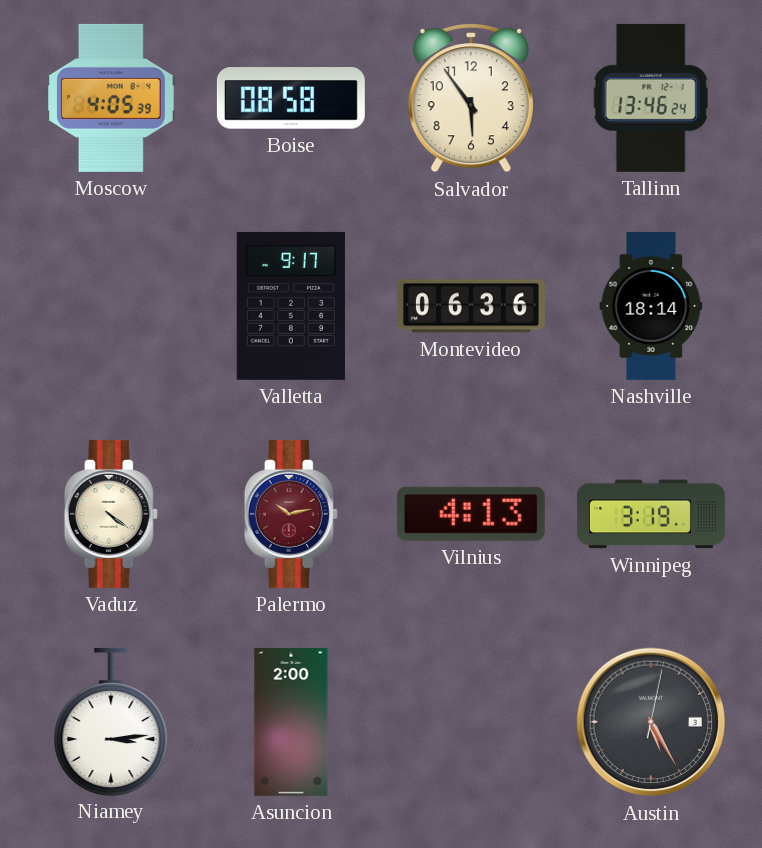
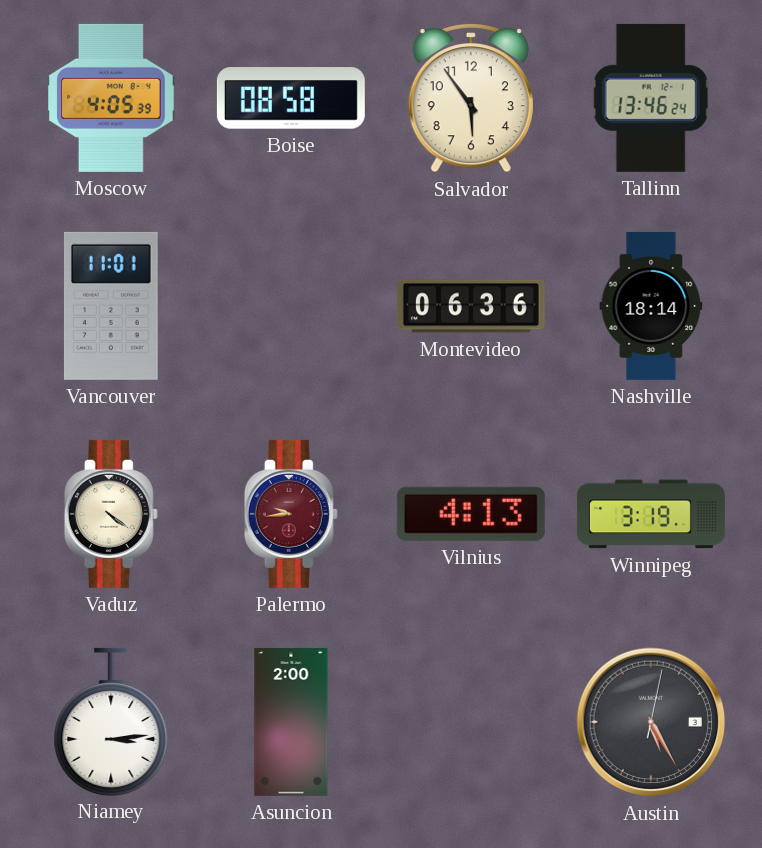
Vancouver: none -> 11:01 (111, 306)
Valletta: 9:17 -> none (291, 306)
Palermo: 10:13 -> 9:44 (291, 514)
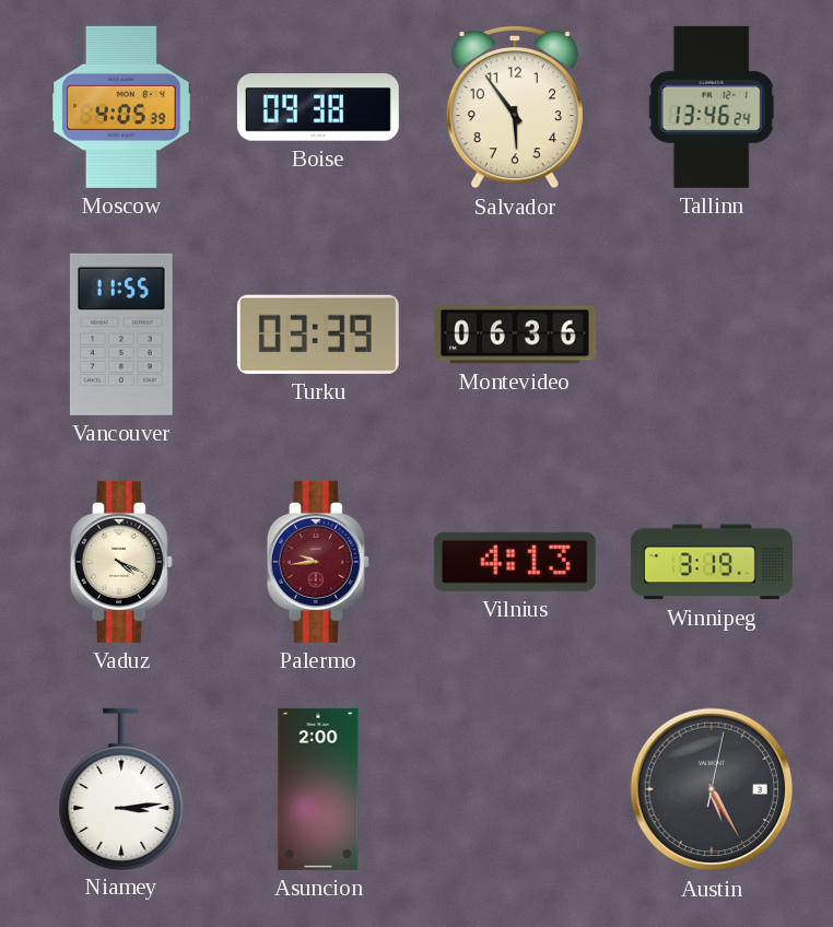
Boise: 08:58 -> 09:38 (318, 107)
Vancouver: 11:01 -> 11:55 (121, 335)
Turku: none -> 03:39 (318, 335)
Nashville: 18:14 -> none (651, 306)
Vaduz: 4:21 -> 4:19 (121, 562)
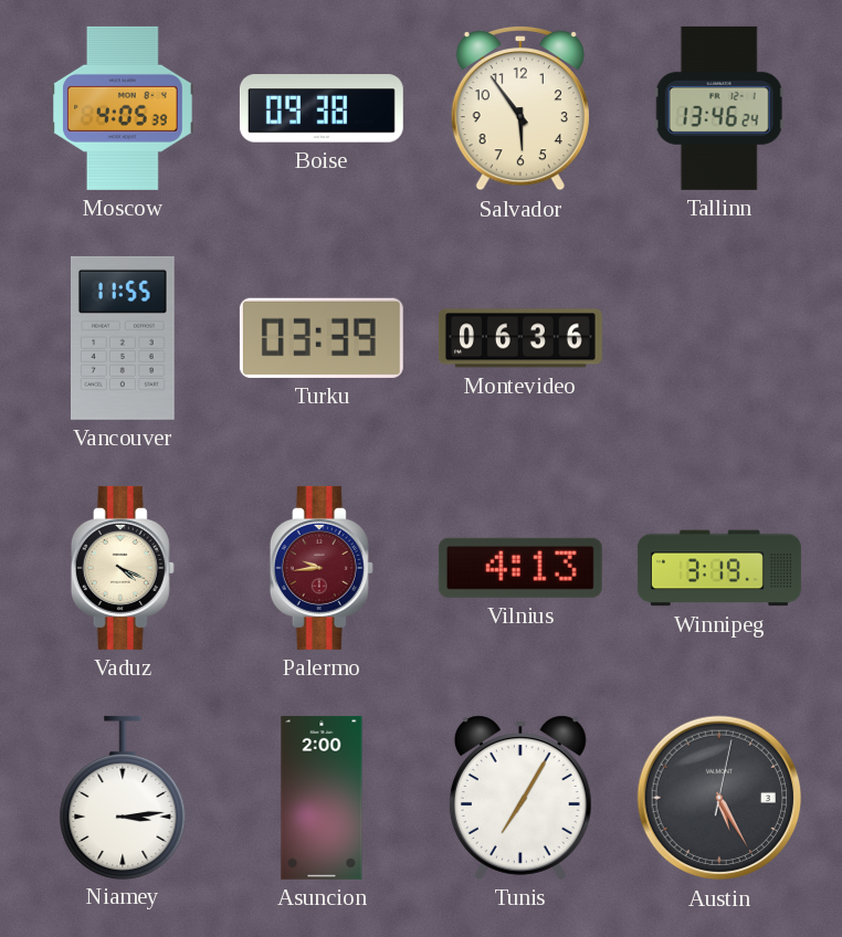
Tunis: none -> 7:05 (520, 798)
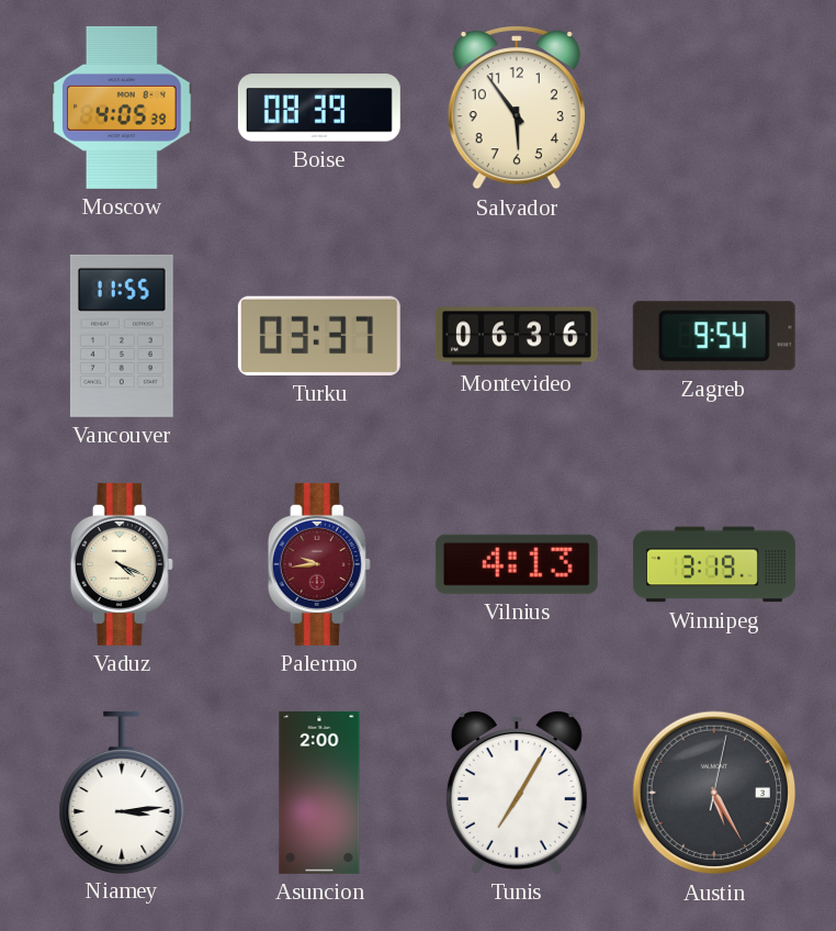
Boise: 09:38 -> 08:39 (319, 108)
Tallinn: 13:46 -> none (719, 108)
Turku: 03:39 -> 03:37 (319, 336)
Zagreb: none -> 9:54 (714, 336)
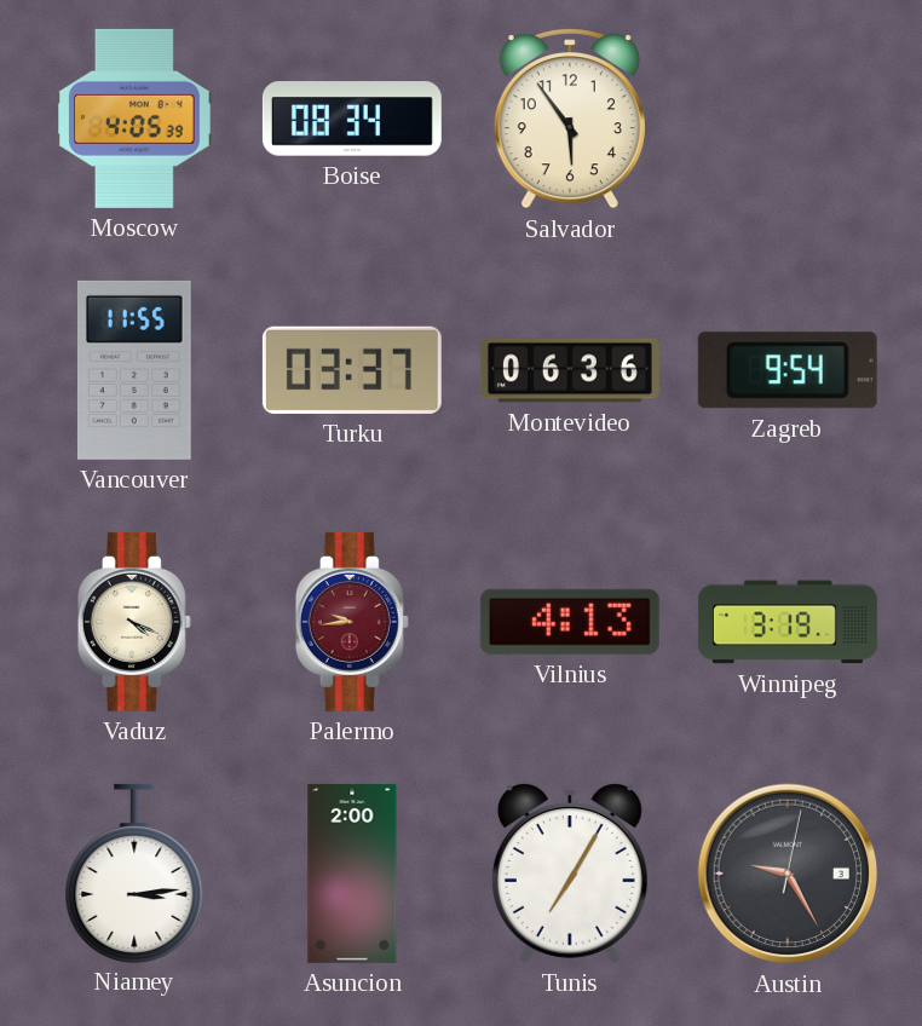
Boise: 08:39 -> 08:34 (352, 119)
Austin: 5:25 -> 9:25 (788, 874)
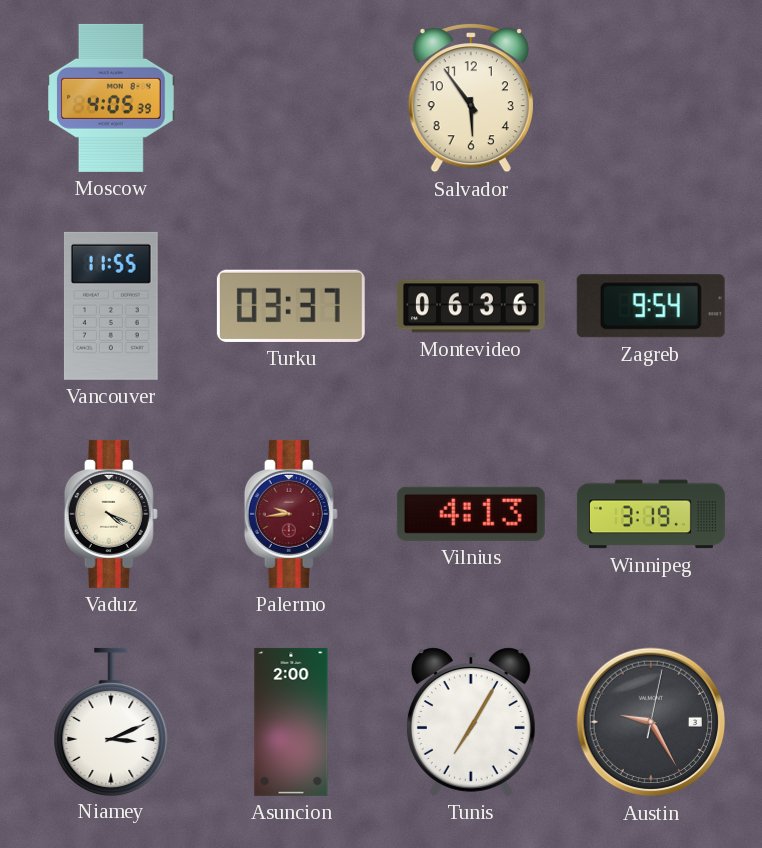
Boise: 08:34 -> none (352, 119)
Niamey: 3:14 -> 3:11 (111, 721)
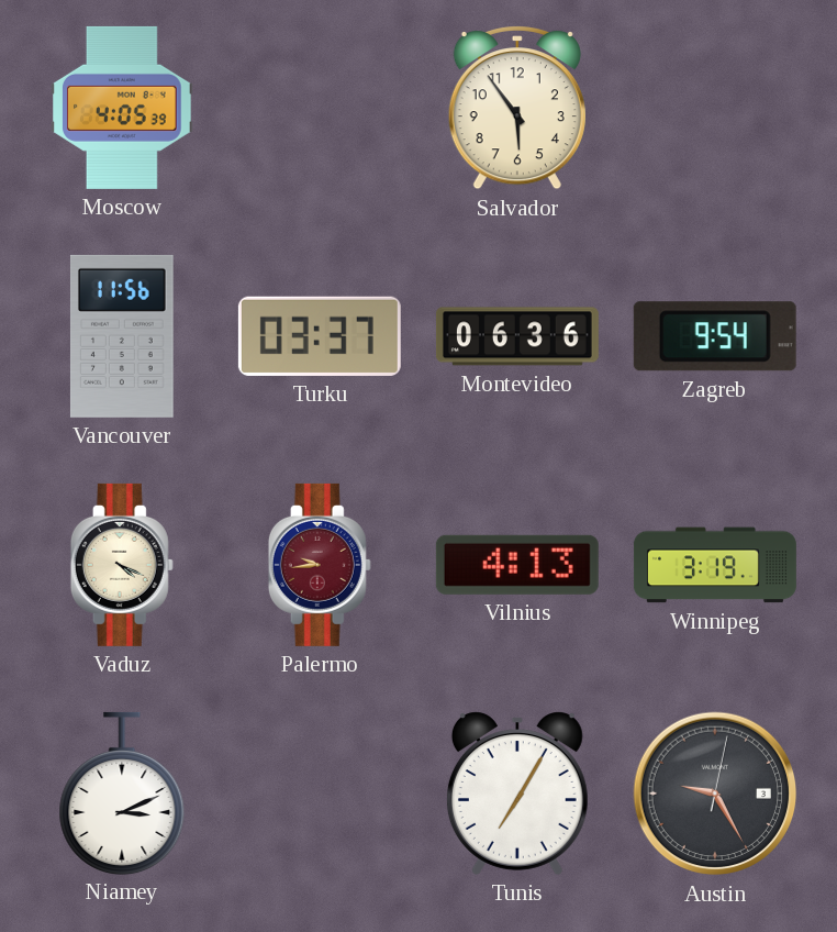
Vancouver: 11:55 -> 11:56 (122, 336)
Asuncion: 2:00 -> none (291, 722)
